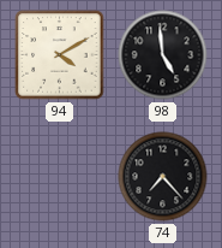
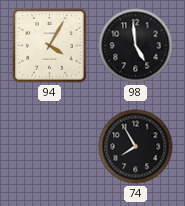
94: 4:10 -> 4:05 (50, 46)
74: 7:23 -> 7:55 (136, 147)
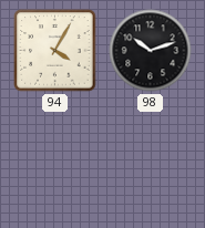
98: 4:59 -> 10:12 (151, 51)
74: 7:55 -> none (136, 147)
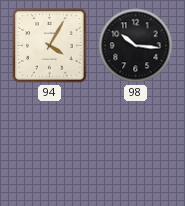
98: 10:12 -> 10:16 (136, 46)
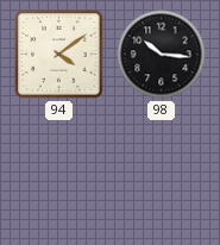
94: 4:05 -> 4:09 (59, 55)
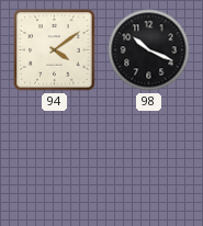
98: 10:16 -> 10:19 (149, 50)
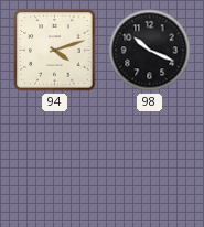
94: 4:09 -> 4:12 (55, 51)
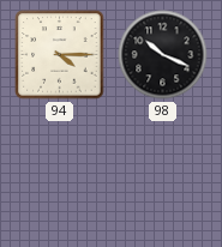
94: 4:12 -> 4:15 (60, 55)
